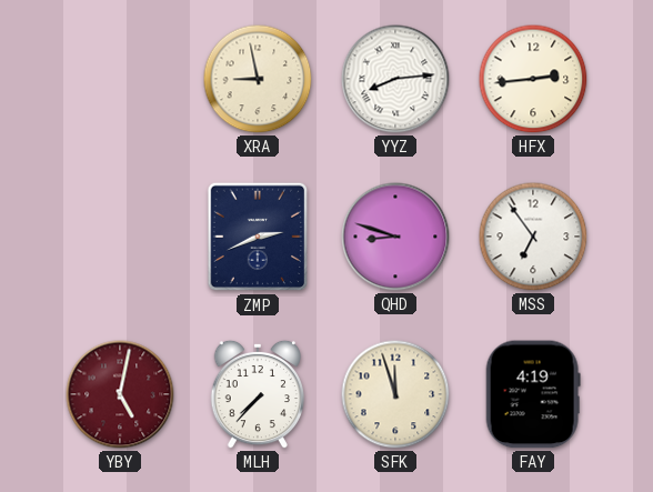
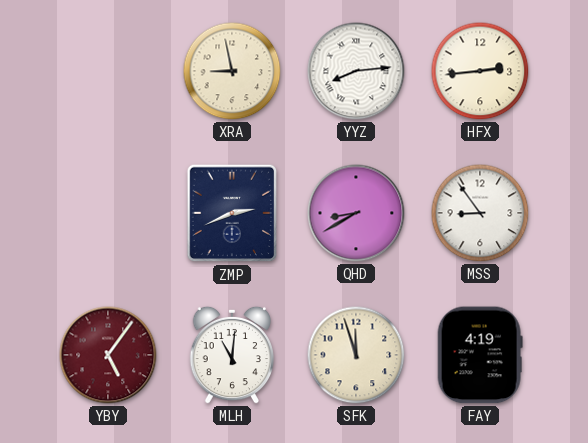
QHD: 8:48 -> 8:40 (356, 213)
MSS: 6:54 -> 8:54 (480, 213)
YBY: 5:02 -> 5:06 (108, 355)
MLH: 7:37 -> 11:01 (232, 355)
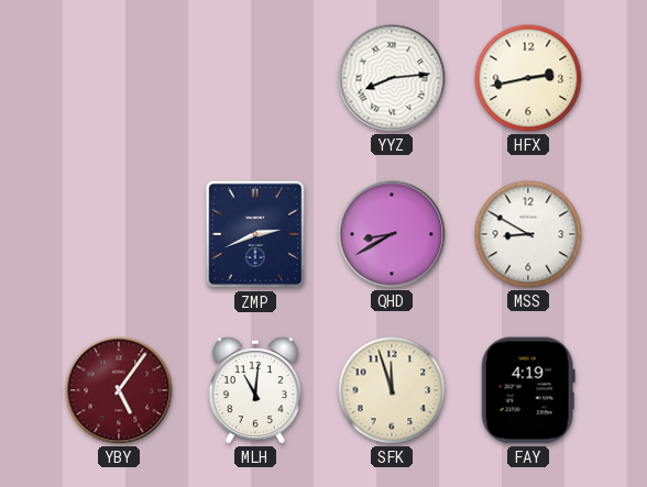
XRA: 8:58 -> none (232, 71)
HFX: 2:44 -> 2:43 (528, 78)
MSS: 8:54 -> 8:50 (528, 234)
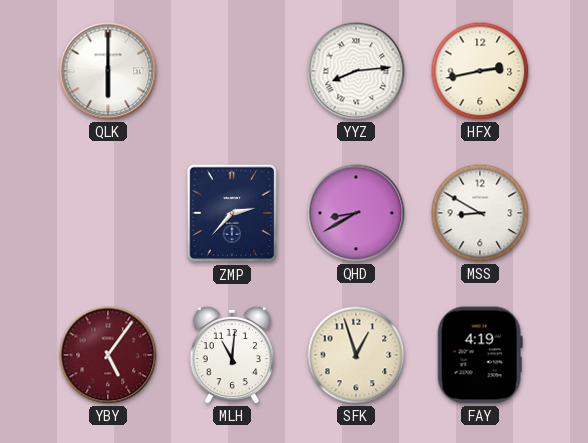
QLK: none -> 6:00 (108, 71)
ZMP: 2:41 -> 2:37 (232, 213)
SFK: 11:57 -> 12:57 (356, 355)
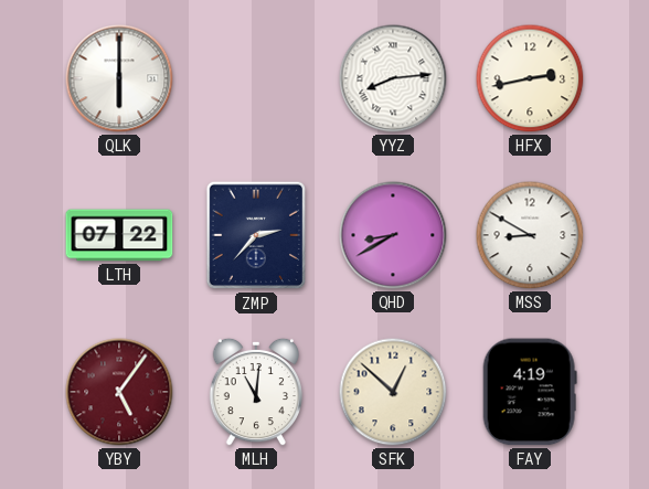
LTH: none -> 07:22 (119, 235)
SFK: 12:57 -> 12:52 (393, 392)
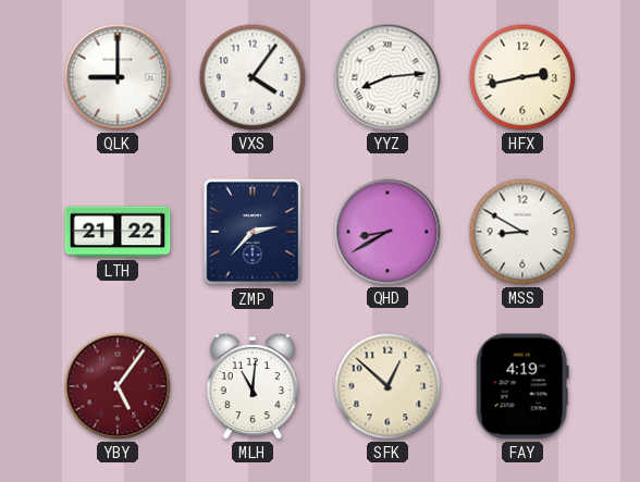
QLK: 6:00 -> 9:00 (118, 77)
VXS: none -> 4:06 (253, 77)
LTH: 07:22 -> 21:22 (118, 232)
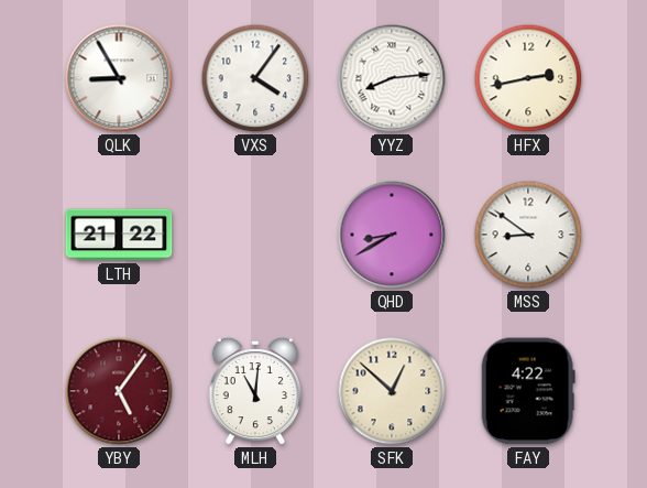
QLK: 9:00 -> 8:55 (119, 78)
ZMP: 2:37 -> none (253, 232)
MSS: 8:50 -> 8:51 (528, 235)
FAY: 4:19 -> 4:22 (528, 391)
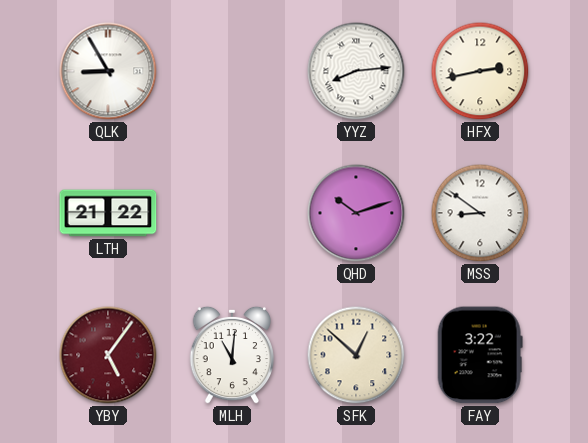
VXS: 4:06 -> none (255, 78)
QHD: 8:40 -> 10:12 (356, 213)
FAY: 4:22 -> 3:22 (480, 355)
